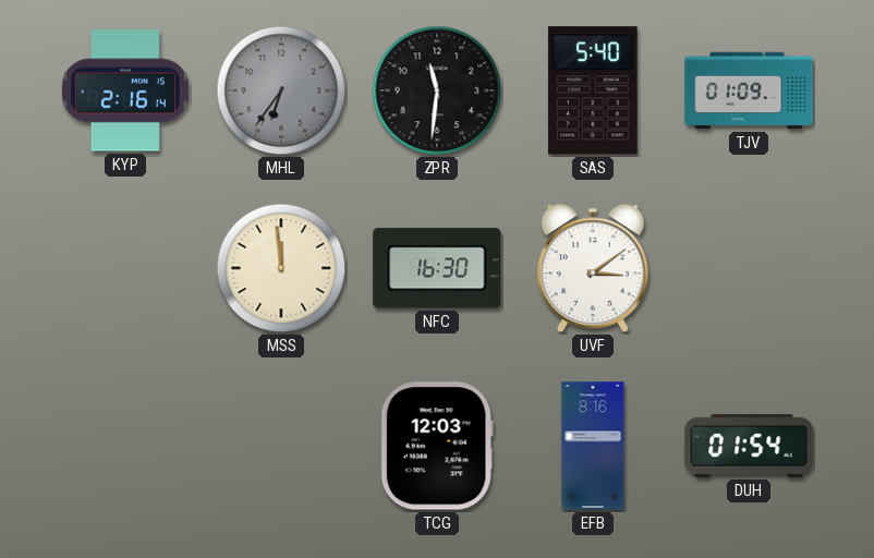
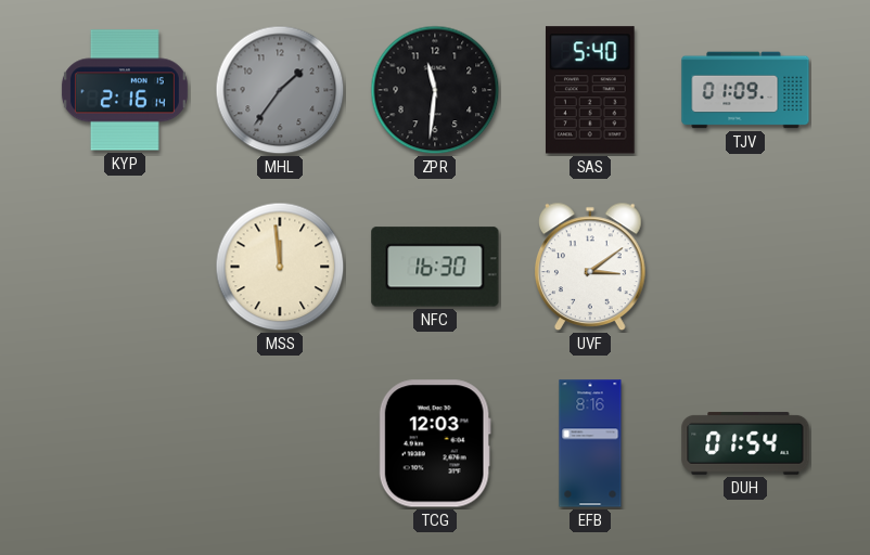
MHL: 6:36 -> 1:36 (280, 90)
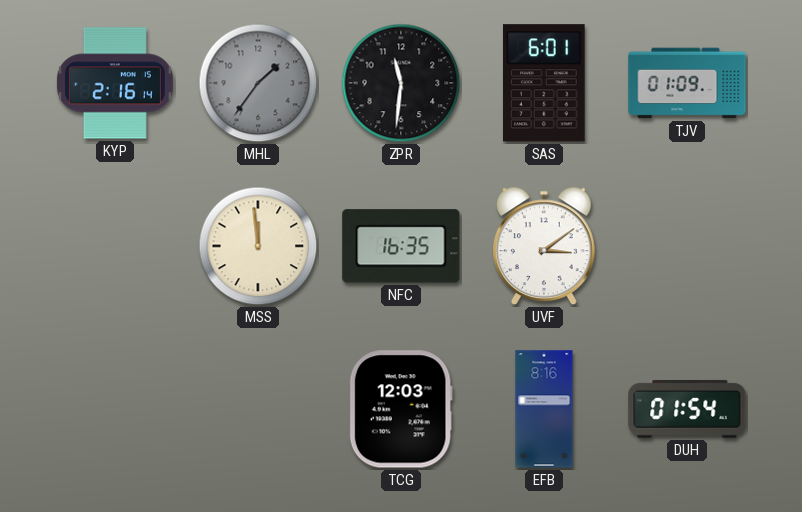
SAS: 5:40 -> 6:01 (545, 83)
NFC: 16:30 -> 16:35 (401, 246)
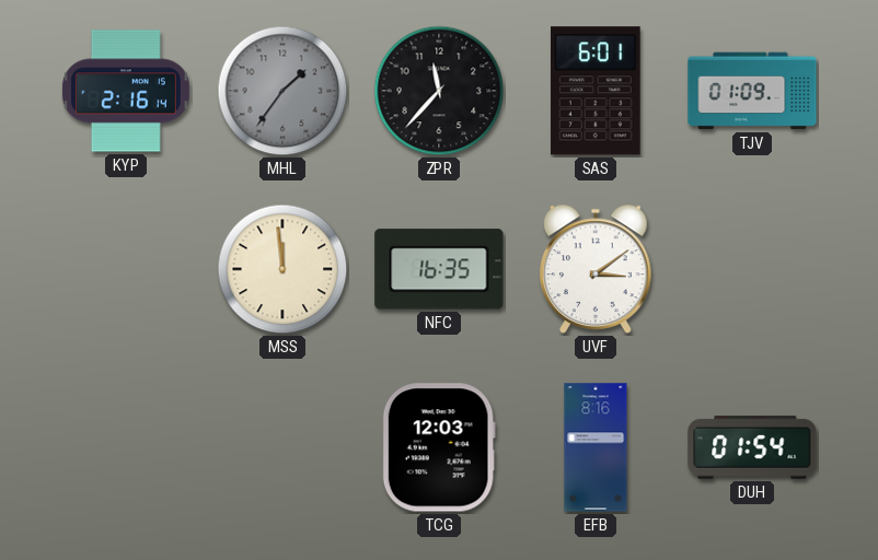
ZPR: 11:31 -> 11:37 (439, 91)
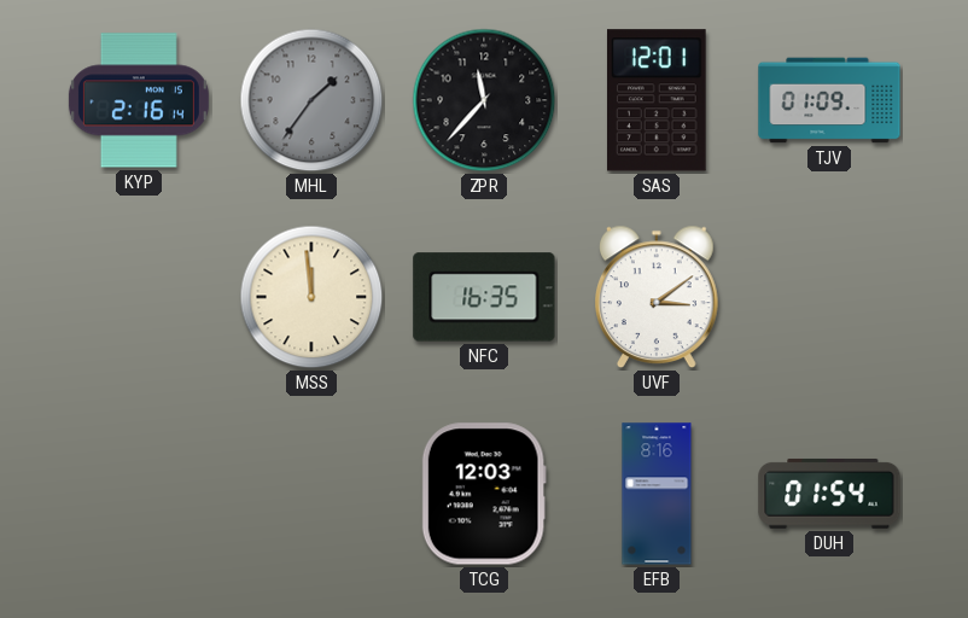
SAS: 6:01 -> 12:01 (658, 100)
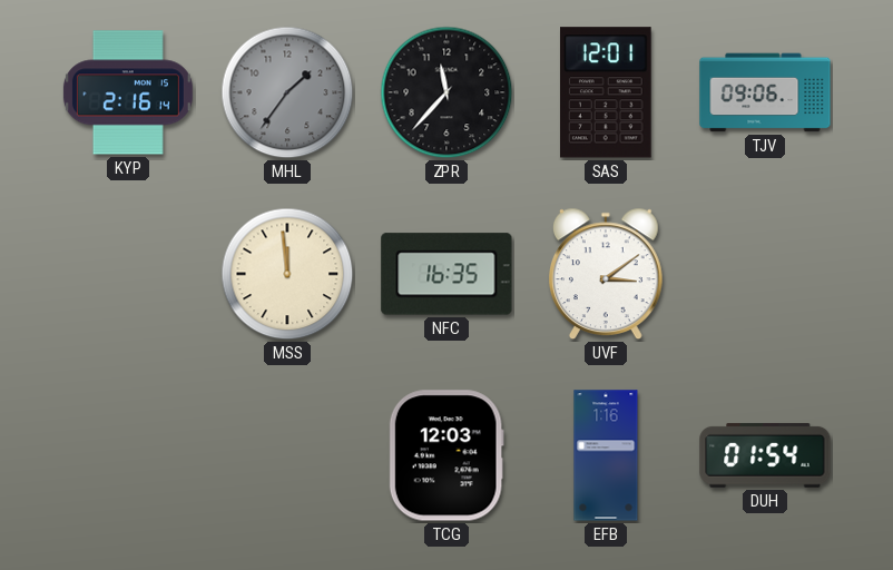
TJV: 01:09 -> 09:06 (765, 92)
EFB: 8:16 -> 1:16 (606, 455)
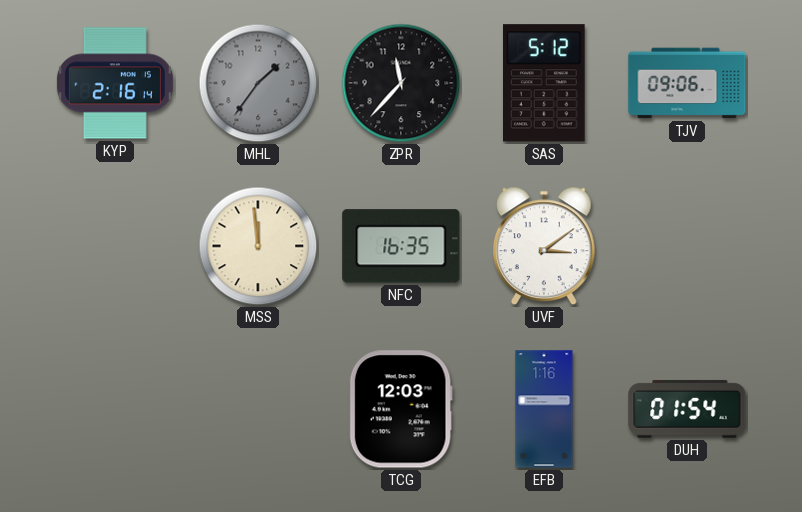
SAS: 12:01 -> 5:12 (545, 83)
